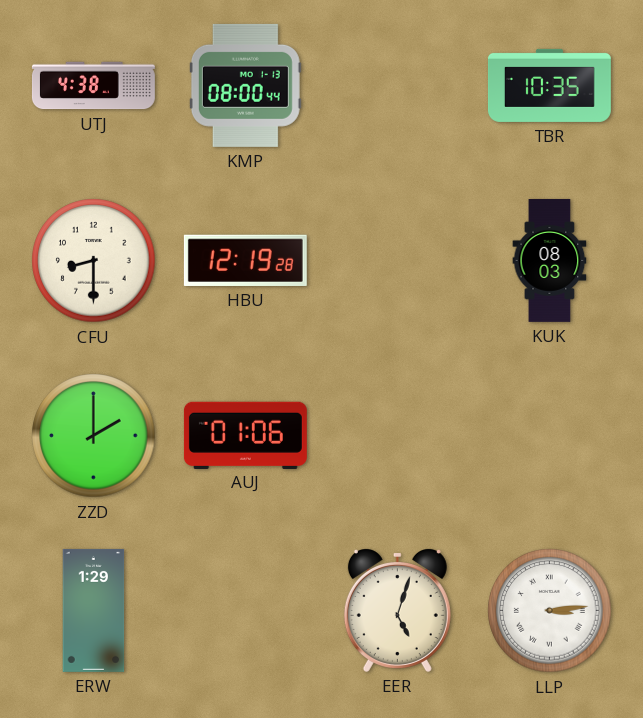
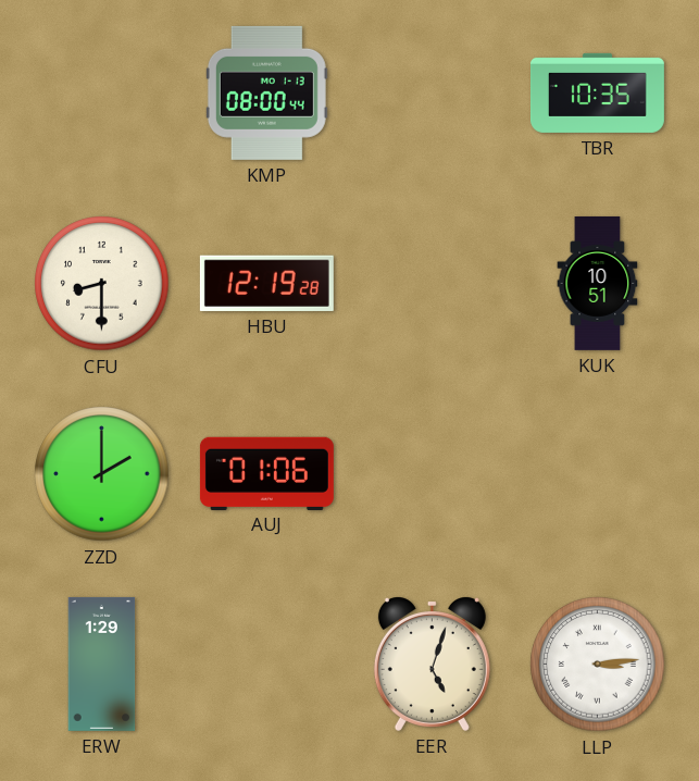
UTJ: 4:38 -> none (93, 86)
KUK: 08:03 -> 10:51 (598, 283)
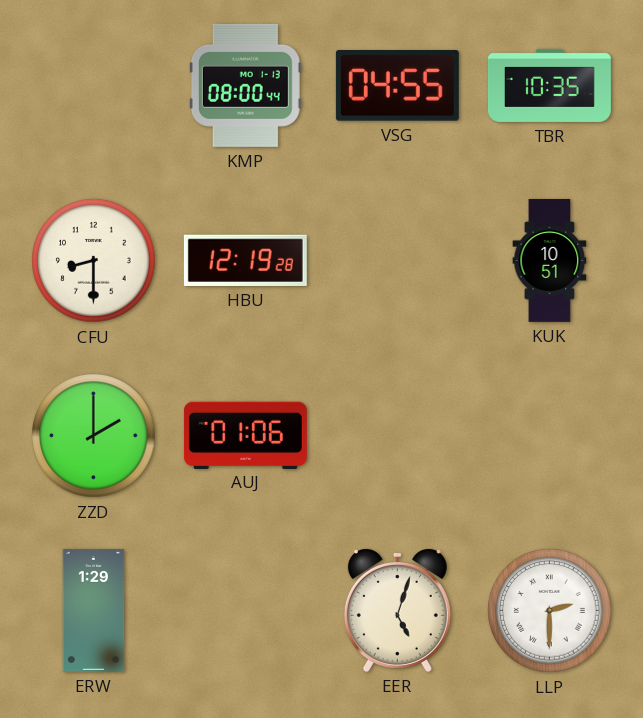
VSG: none -> 04:55 (397, 86)
LLP: 3:14 -> 2:30 (550, 611)
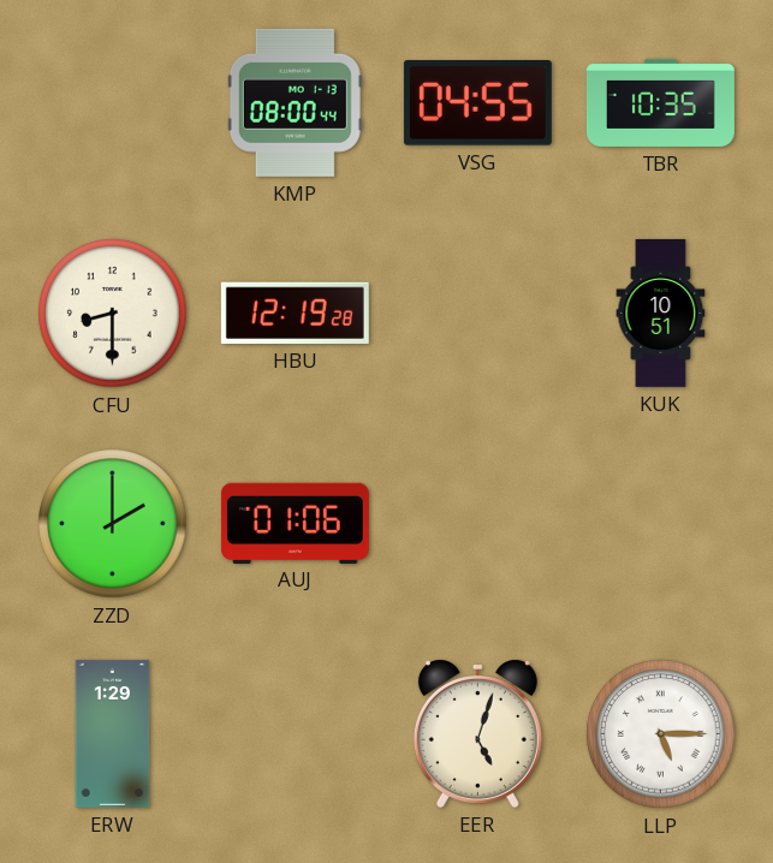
LLP: 2:30 -> 5:15 (661, 734)
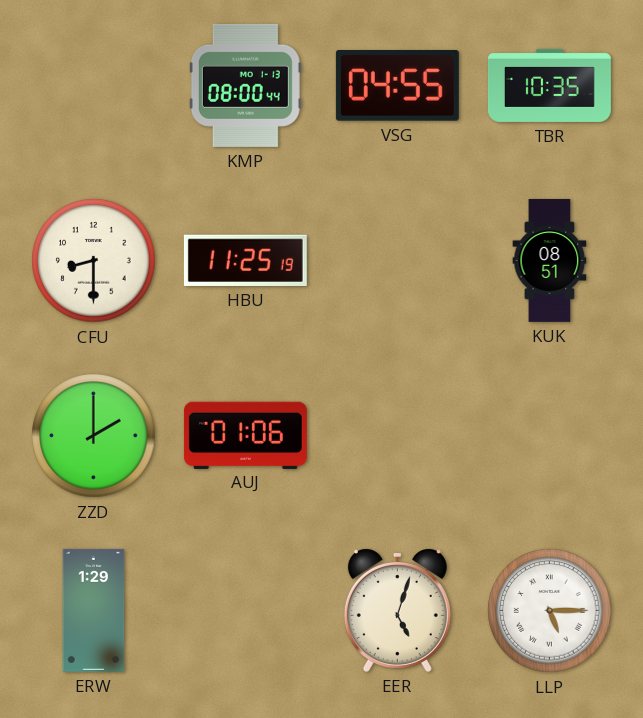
HBU: 12:19 -> 11:25 (245, 260)
KUK: 10:51 -> 08:51 (550, 260)
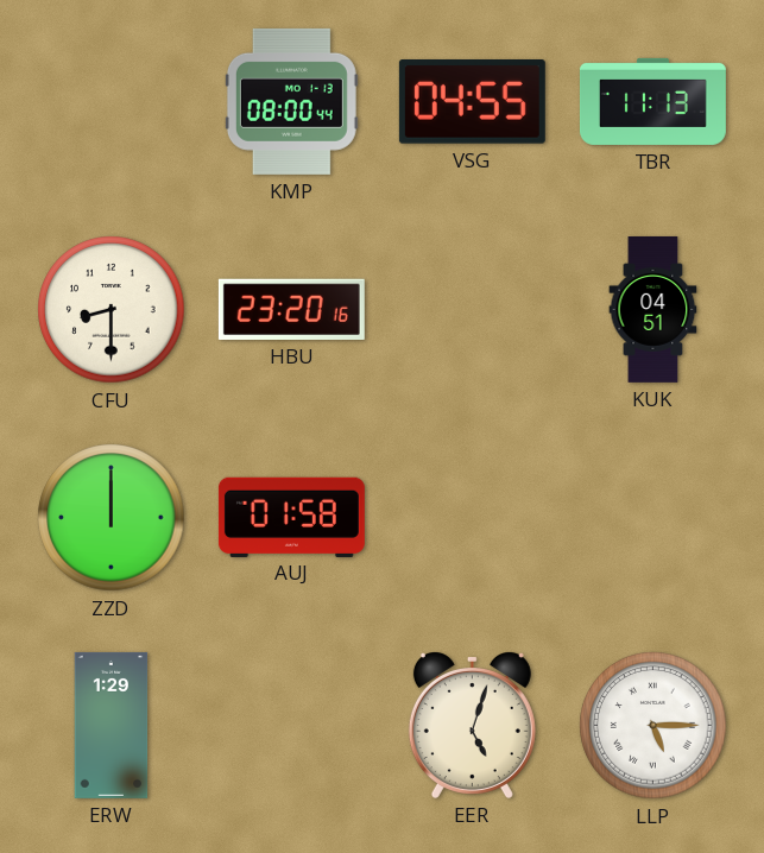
TBR: 10:35 -> 11:13 (652, 101)
HBU: 11:25 -> 23:20 (291, 309)
KUK: 08:51 -> 04:51 (653, 309)
ZZD: 2:00 -> 12:00 (112, 518)
AUJ: 01:06 -> 01:58 (291, 517)
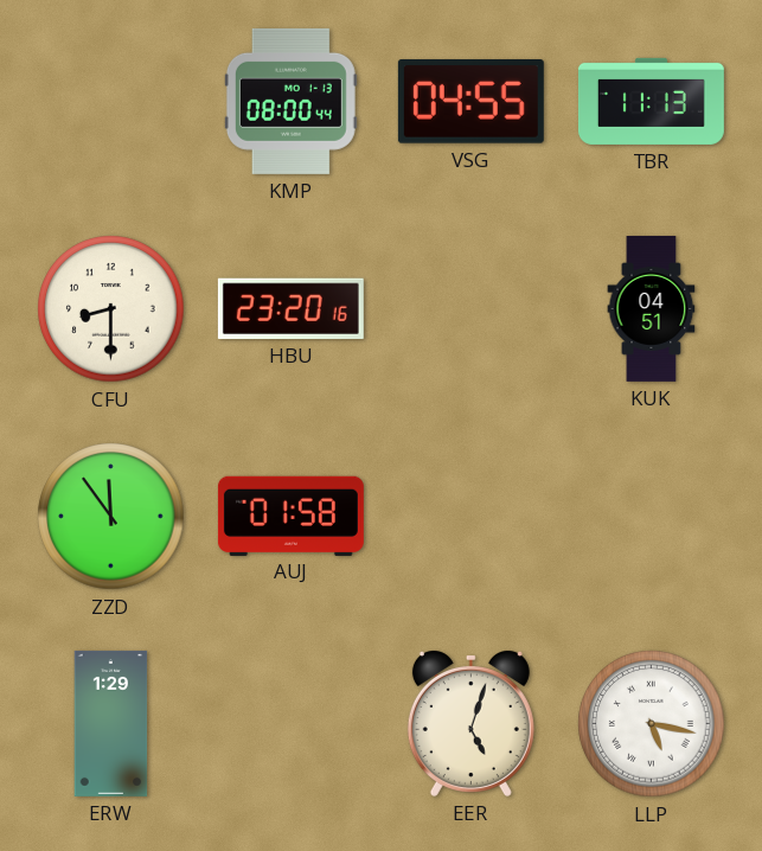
ZZD: 12:00 -> 11:54 (111, 517)
LLP: 5:15 -> 5:17 (652, 724)
